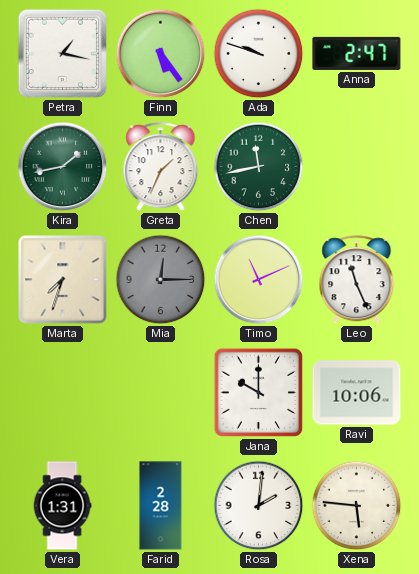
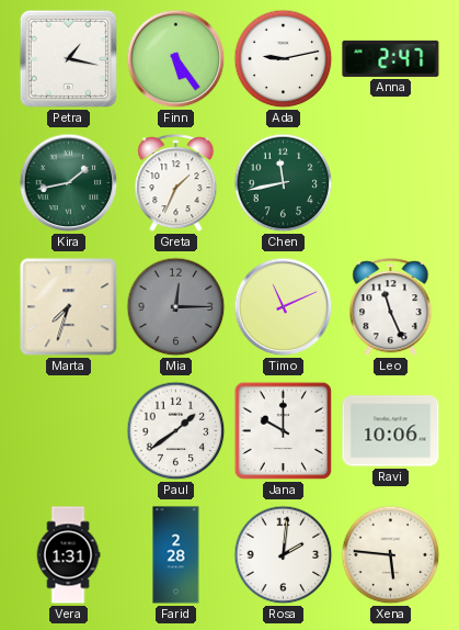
Ada: 9:48 -> 9:13 (284, 59)
Paul: none -> 1:39 (176, 431)
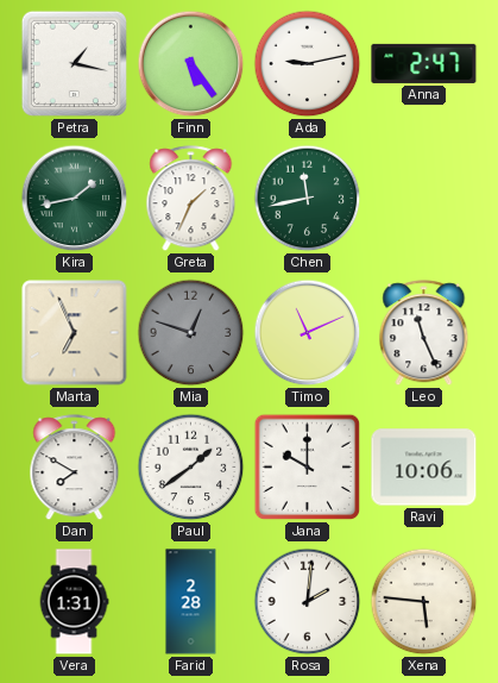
Marta: 7:33 -> 6:56 (75, 333)
Mia: 12:15 -> 12:48 (191, 333)
Dan: none -> 7:50 (75, 468)
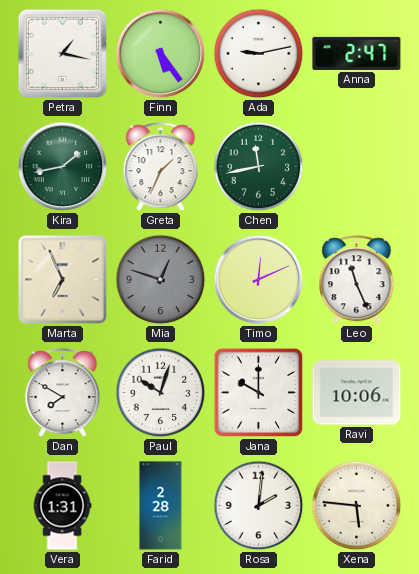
Timo: 11:11 -> 12:11 (259, 280)
Paul: 1:39 -> 10:03 (161, 393)
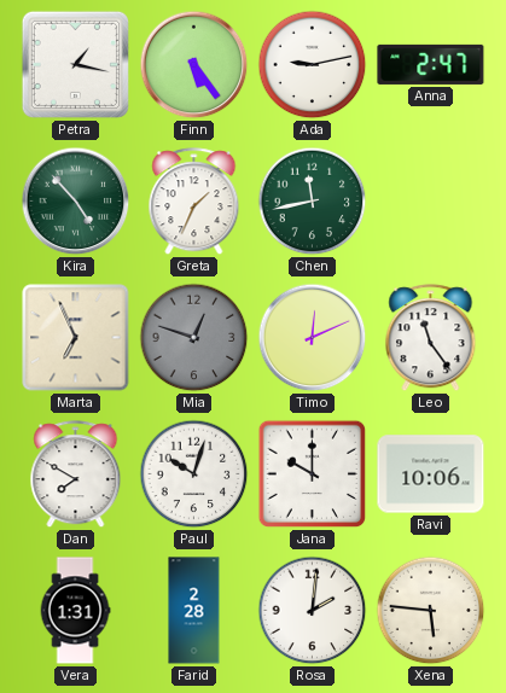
Kira: 1:43 -> 4:53 (76, 202)
Leo: 11:26 -> 11:24 (431, 338)
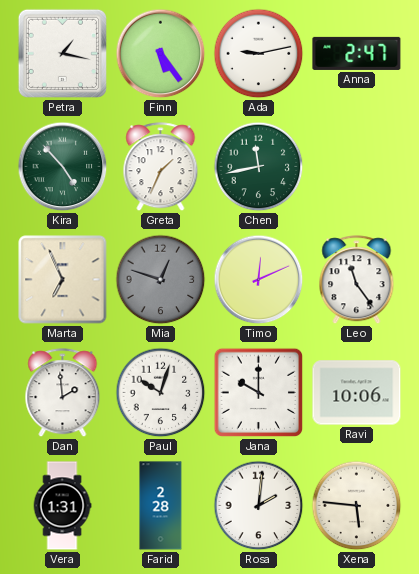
Dan: 7:50 -> 1:59 (63, 393)
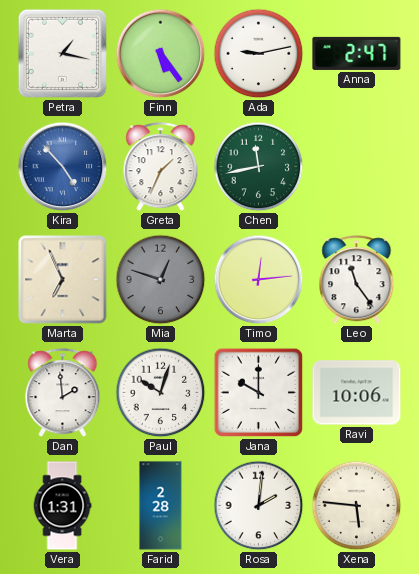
Kira dial: green -> blue (63, 167)
Timo: 12:11 -> 12:14 (259, 280)
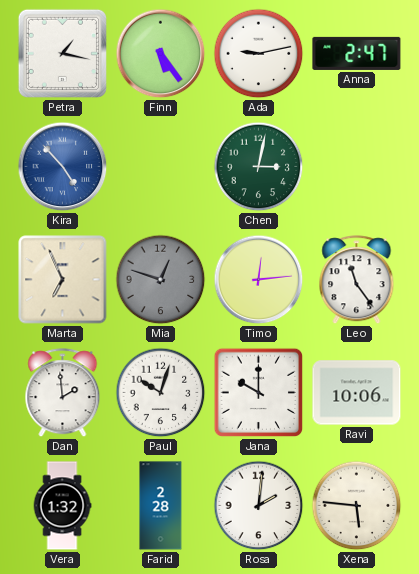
Greta: 1:34 -> none (161, 167)
Chen: 11:43 -> 3:02 (259, 167)
Vera: 1:31 -> 1:32 (62, 506)
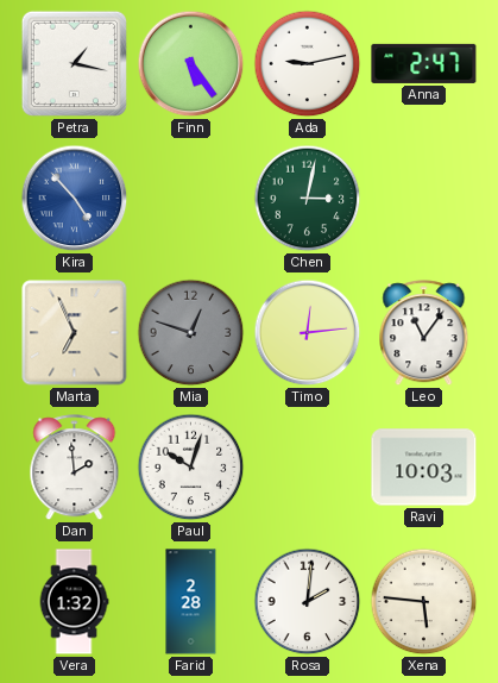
Leo: 11:24 -> 11:06 (424, 333)
Jana: 10:00 -> none (259, 393)
Ravi: 10:06 -> 10:03 (424, 468)
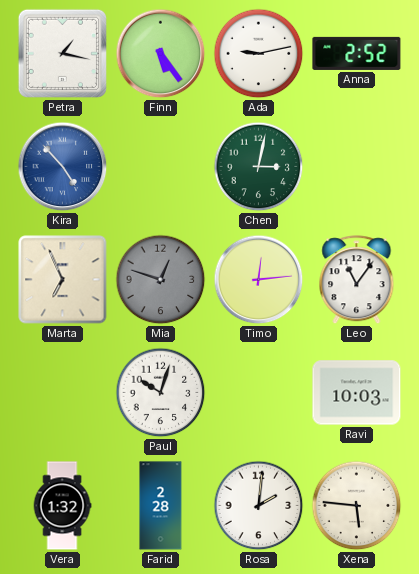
Anna: 2:47 -> 2:52 (357, 53)
Dan: 1:59 -> none (75, 468)
